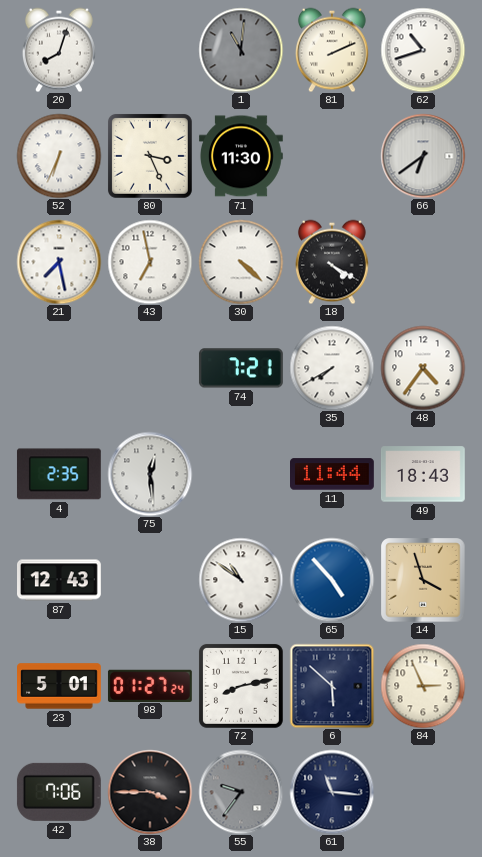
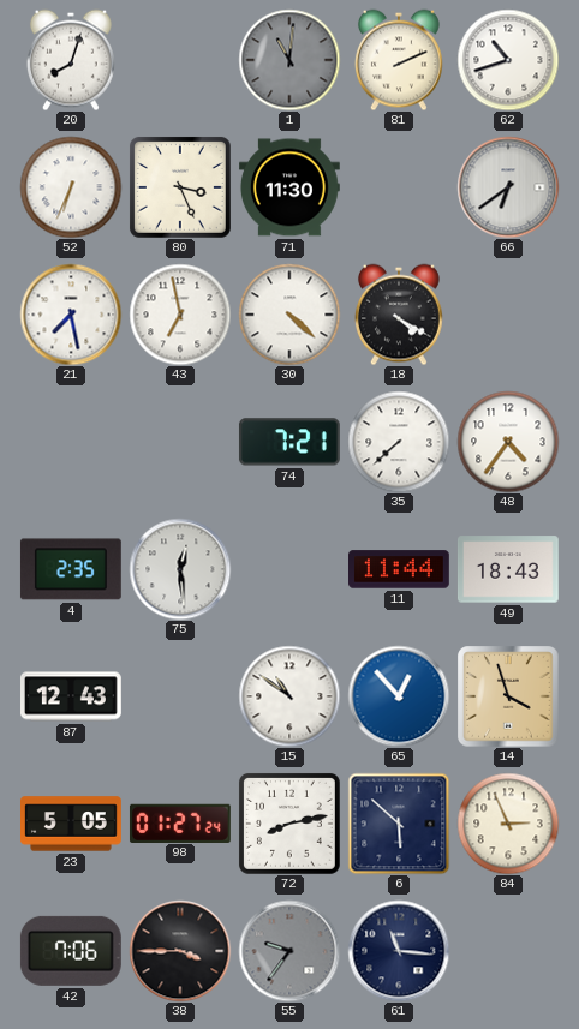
35: 7:40 -> 7:38 (399, 442)
65: 4:53 -> 12:53 (399, 696)
23: 5:01 -> 5:05 (72, 824)
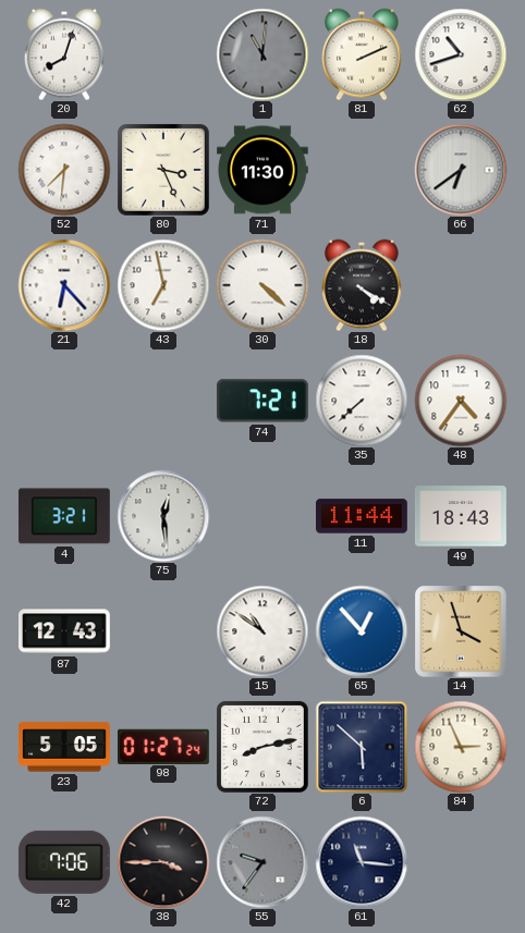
52: 6:34 -> 7:31 (64, 170)
21: 7:28 -> 6:23 (64, 285)
4: 2:35 -> 3:21 (64, 516)
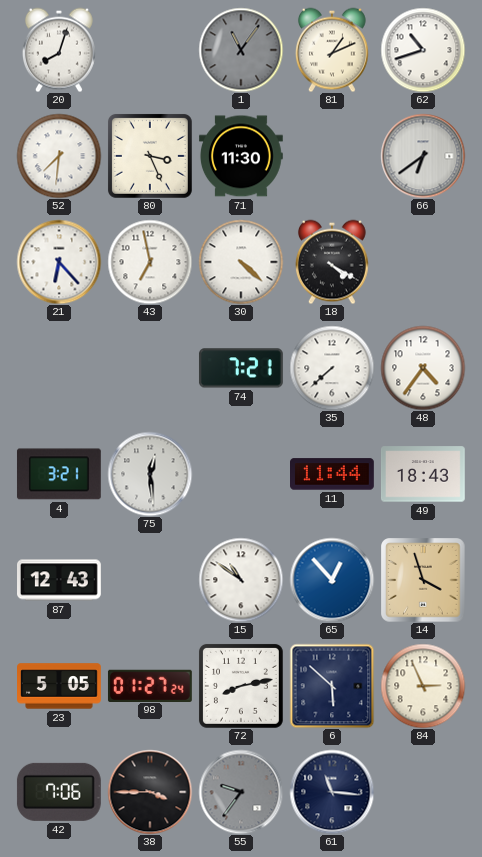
1: 11:01 -> 11:06 (241, 50)
81: 2:11 -> 1:11 (332, 50)
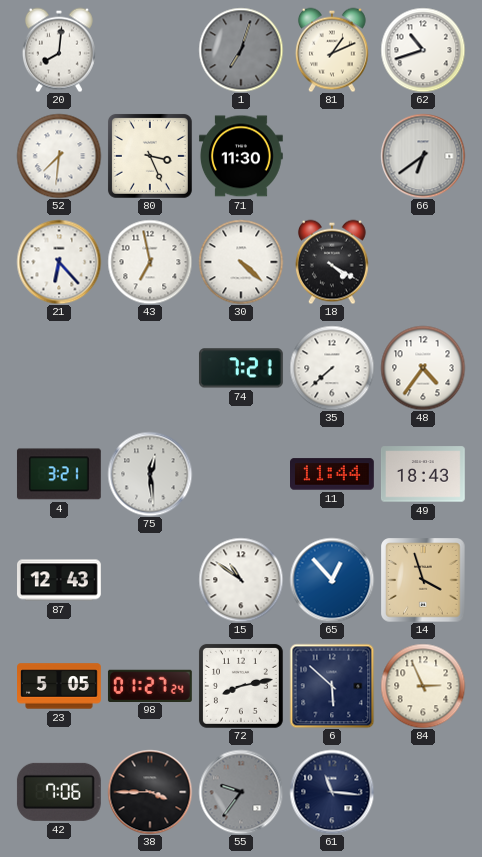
20: 8:03 -> 8:01 (59, 50)
1: 11:06 -> 7:03 (241, 50)
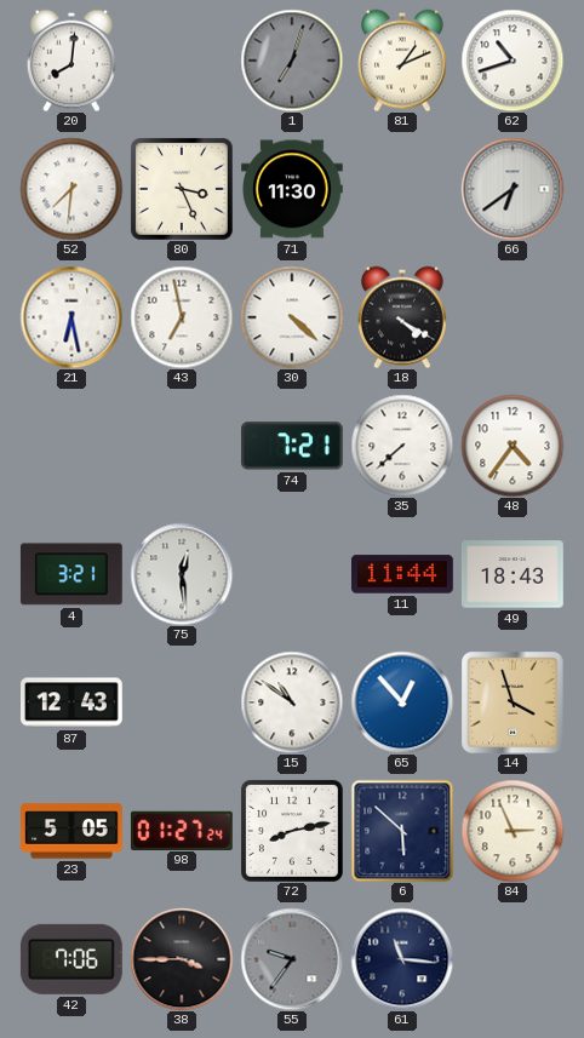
21: 6:23 -> 6:28 (71, 317)
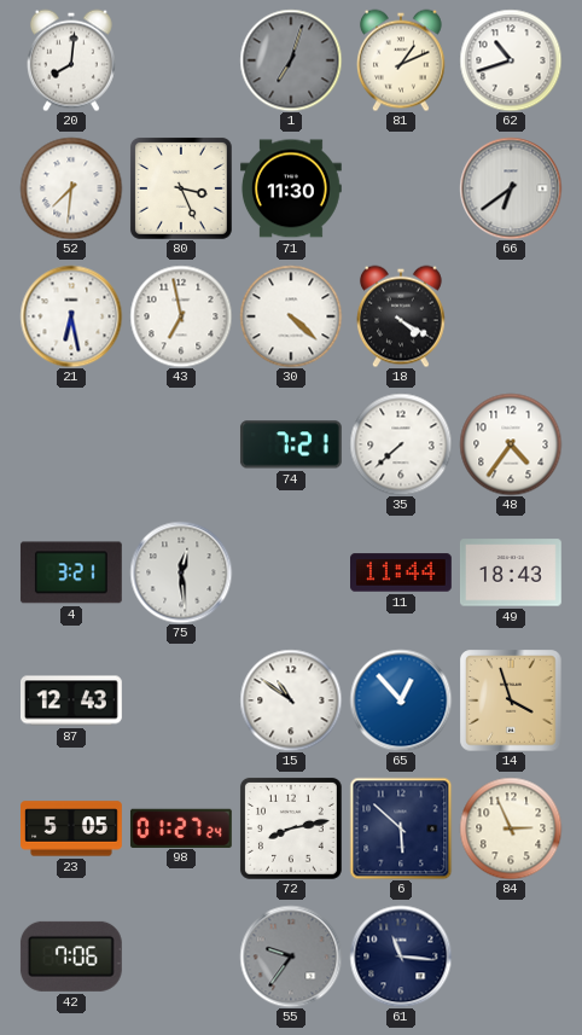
38: 3:45 -> none (182, 959)
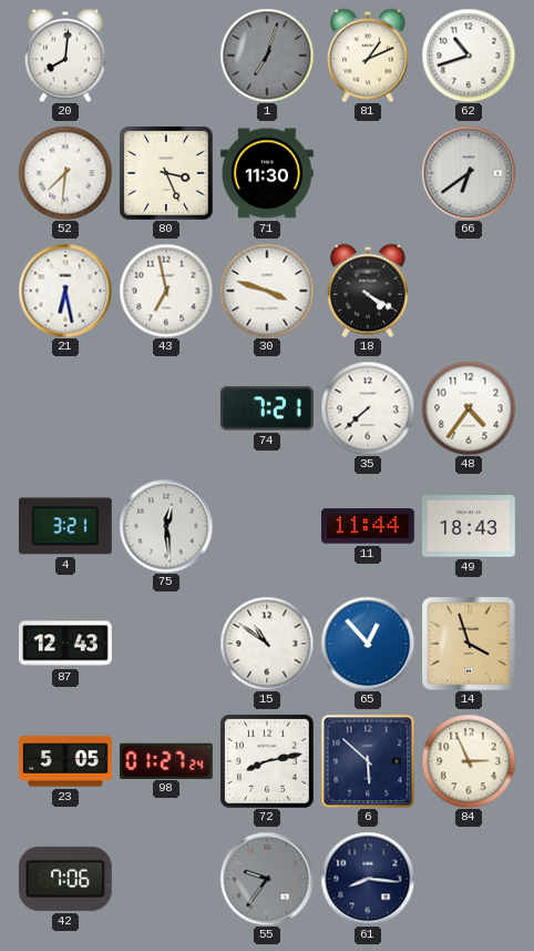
30: 4:22 -> 3:48 (267, 291)
61: 11:16 -> 8:16 (368, 879)
